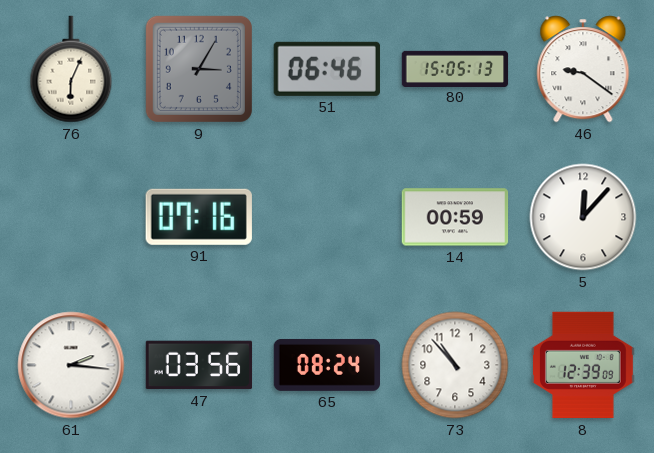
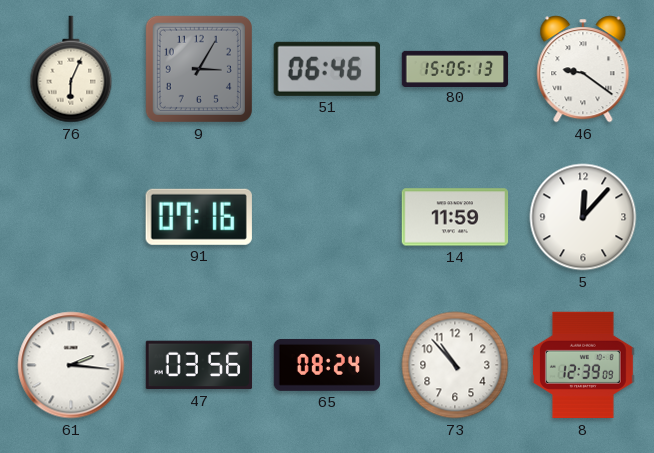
14: 00:59 -> 11:59 (455, 217)
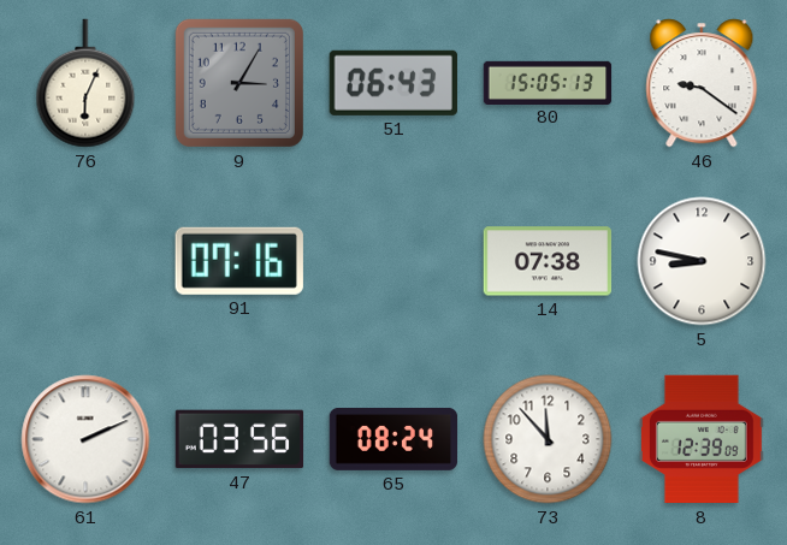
51: 06:46 -> 06:43 (393, 83)
14: 11:59 -> 07:38 (548, 261)
5: 12:07 -> 8:47 (702, 261)
61: 2:16 -> 2:11 (85, 439)
73: 10:53 -> 11:53 (548, 439)
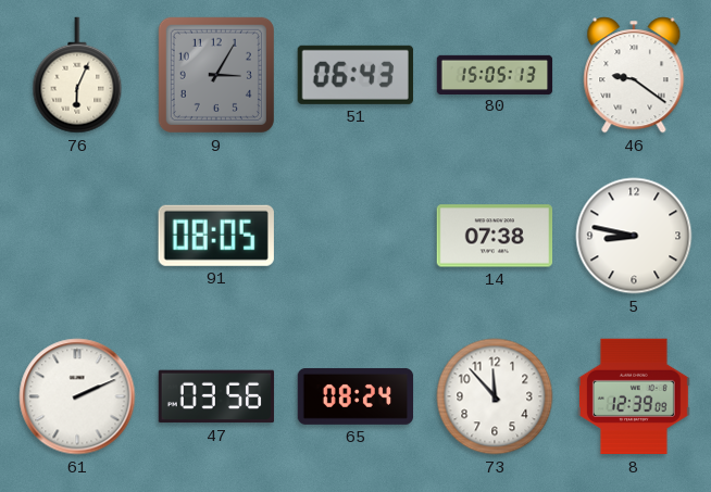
91: 07:16 -> 08:05 (216, 236)
